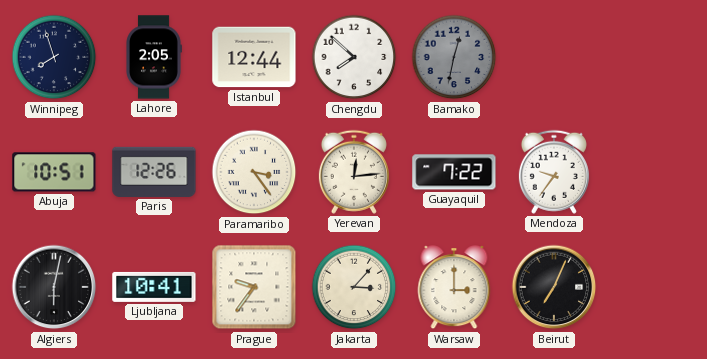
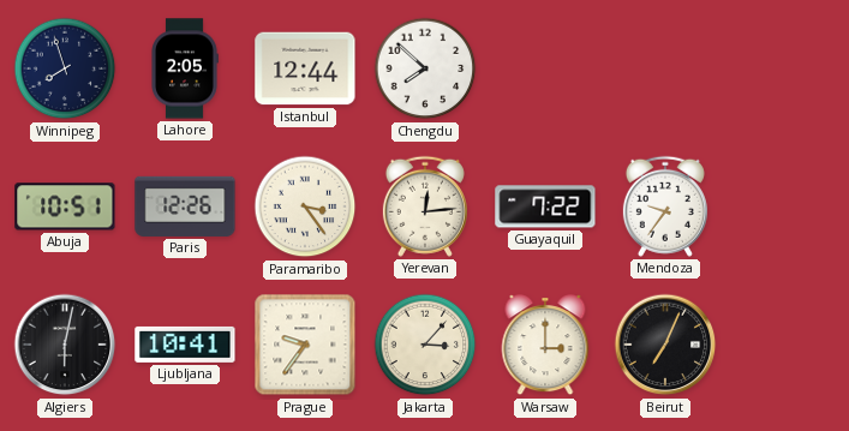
Bamako: 12:32 -> none (454, 57)
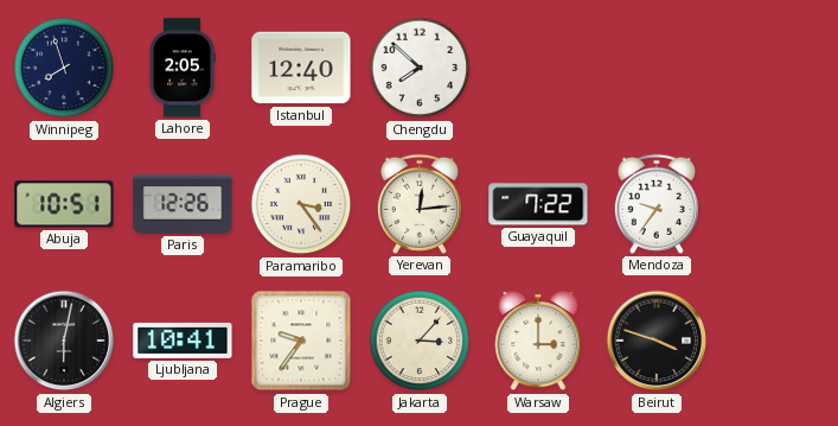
Istanbul: 12:44 -> 12:40 (301, 68)
Beirut: 7:04 -> 3:48 (657, 341)
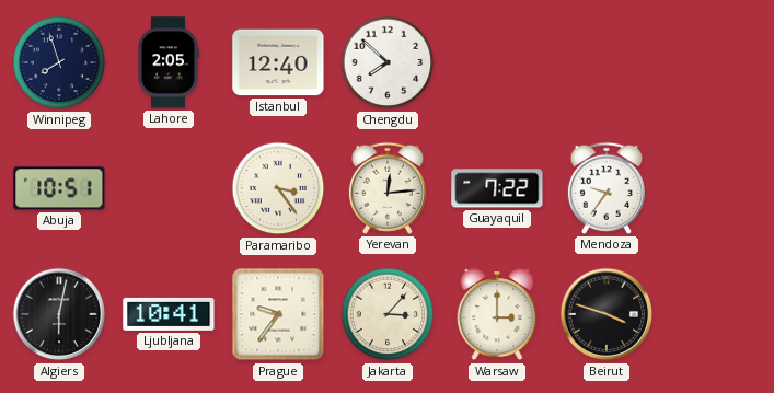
Paris: 12:26 -> none (183, 204)
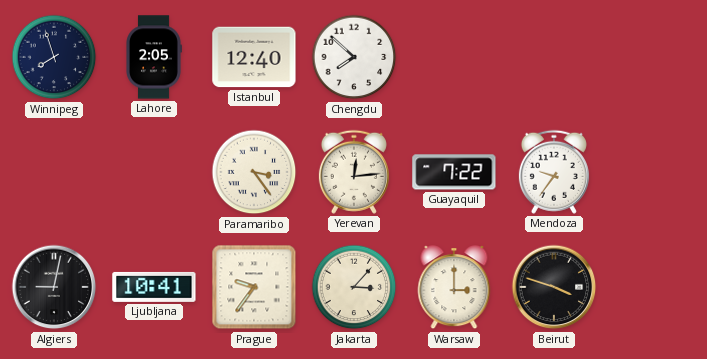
Abuja: 10:51 -> none (59, 188)
Algiers: 6:02 -> 9:02 (54, 287)
